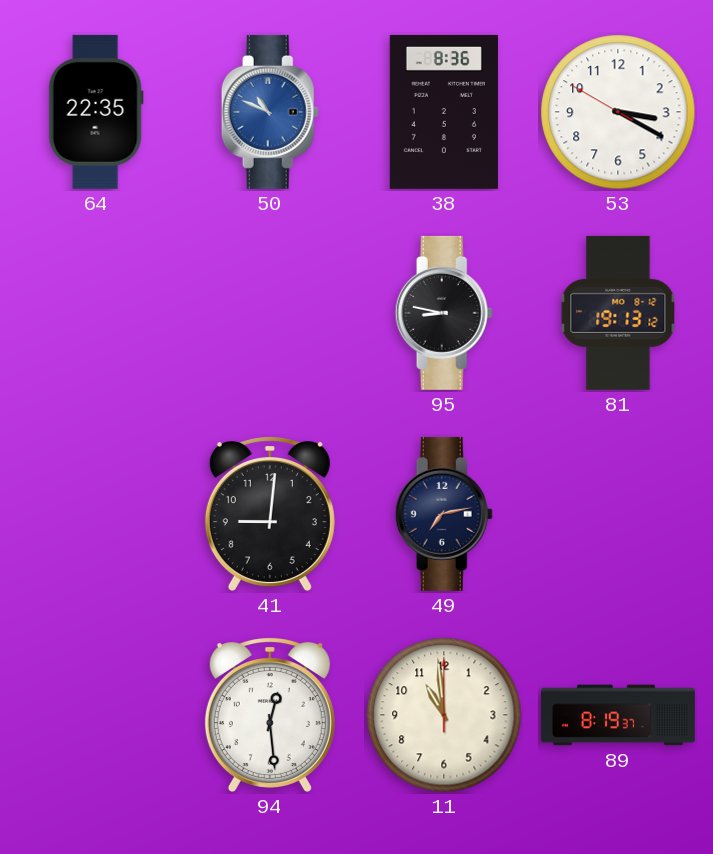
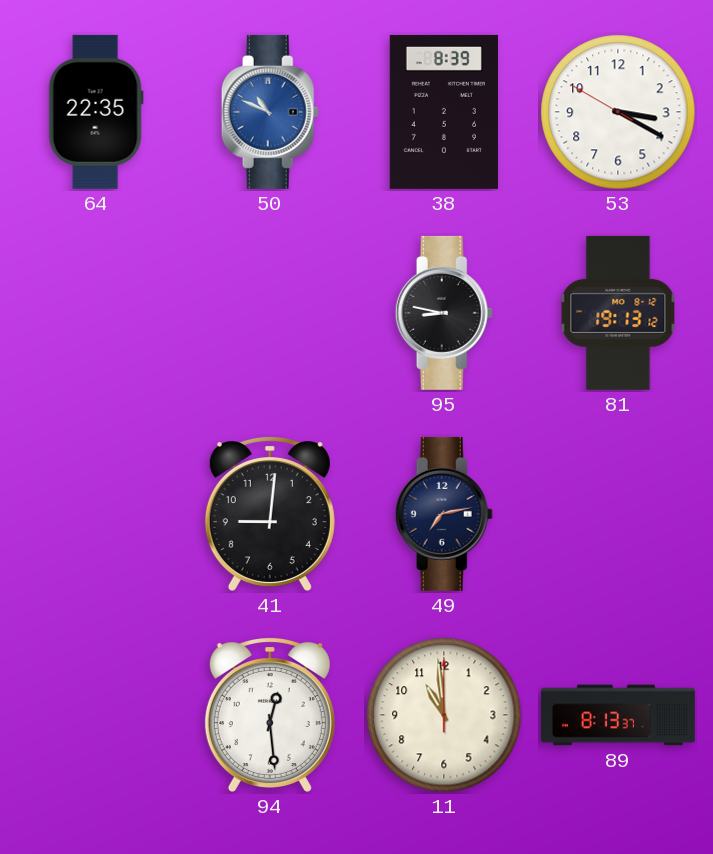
38: 8:36 -> 8:39 (444, 112)
89: 8:19 -> 8:13 (618, 715)
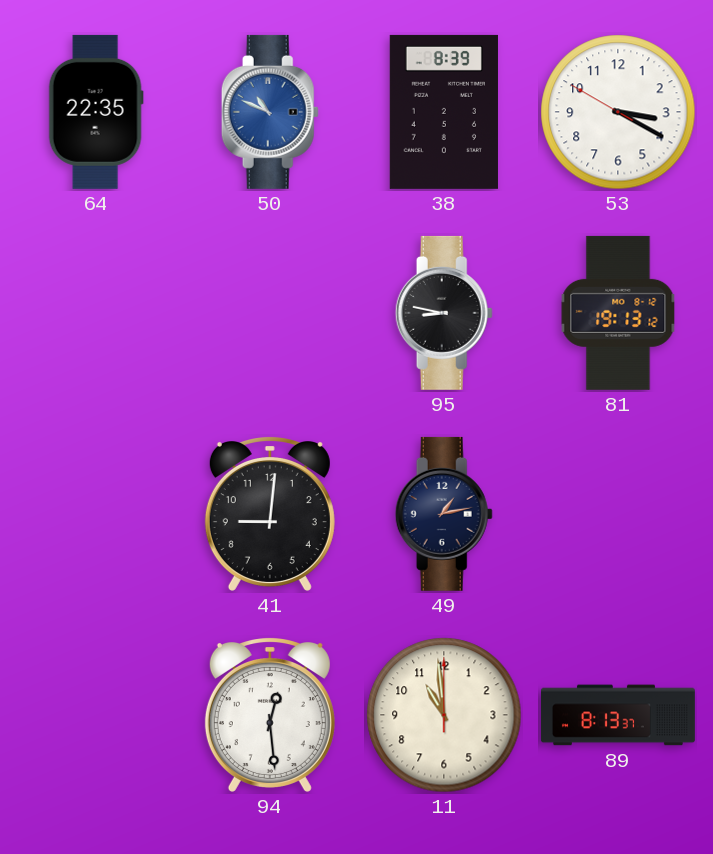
49: 7:13 -> 1:13 (444, 514)
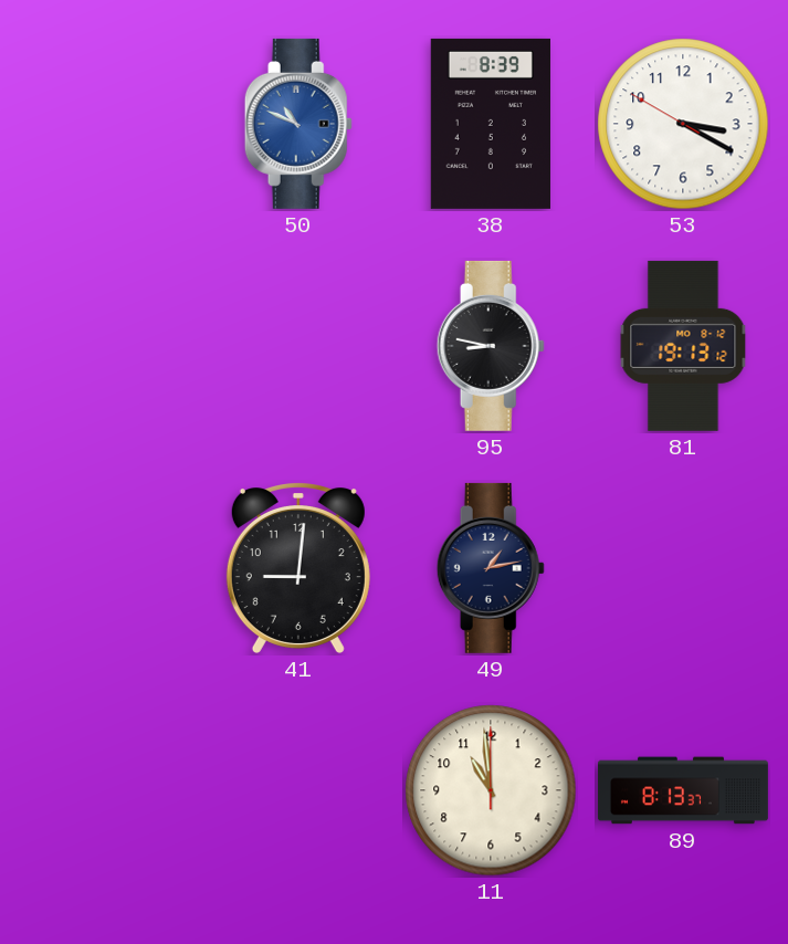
64: 22:35 -> none (96, 112)
94: 12:29 -> none (270, 715)
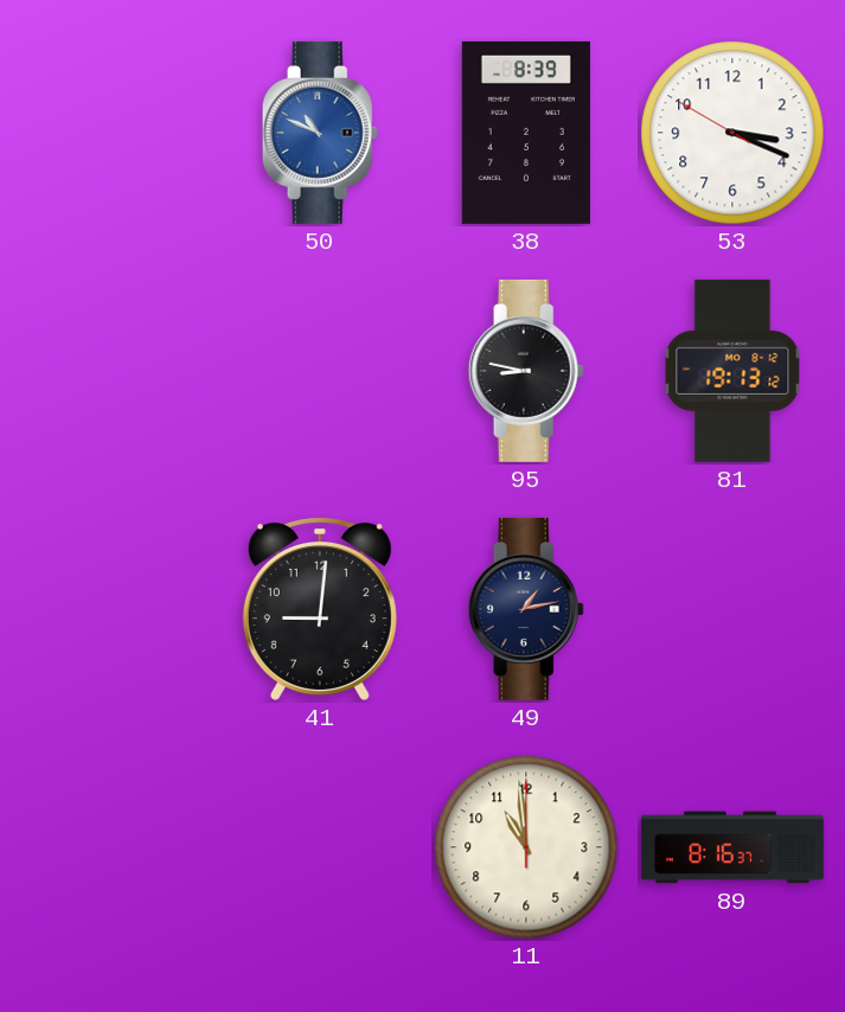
53: 3:19 -> 3:18 (732, 133)
89: 8:13 -> 8:16 (732, 847)
